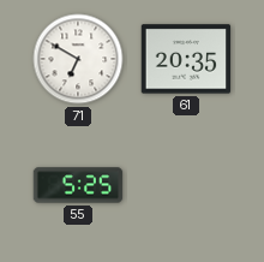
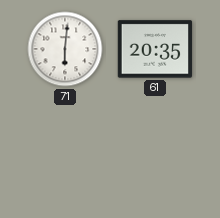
71: 6:50 -> 6:01 (65, 49)
55: 5:25 -> none (78, 185)
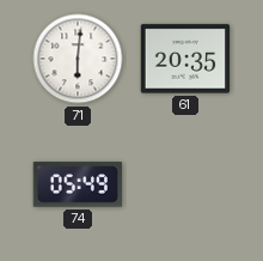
74: none -> 05:49 (78, 184)
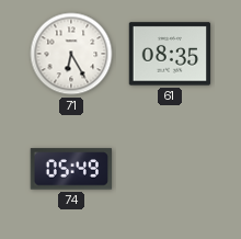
71: 6:01 -> 6:25 (71, 54)
61: 20:35 -> 08:35 (170, 54)
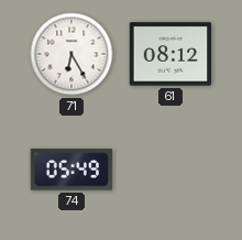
61: 08:35 -> 08:12 (170, 54)
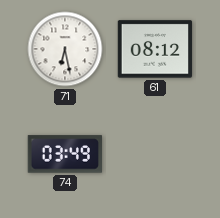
71: 6:25 -> 6:28 (65, 49)
74: 05:49 -> 03:49 (65, 154)
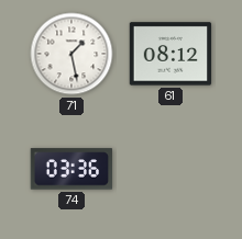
71: 6:28 -> 1:28 (71, 54)
74: 03:49 -> 03:36 (71, 169)
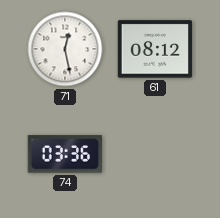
71: 1:28 -> 12:28 (65, 49)
